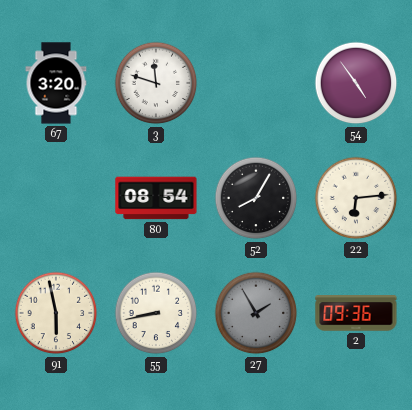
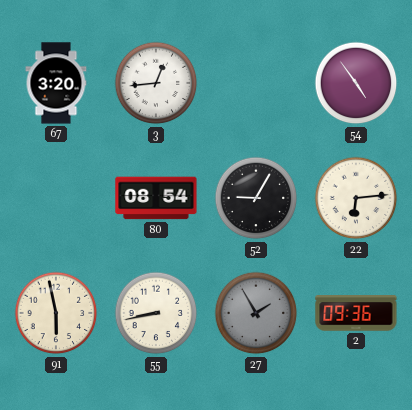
3: 11:48 -> 12:44 (156, 83)
52: 8:05 -> 9:05 (256, 198)
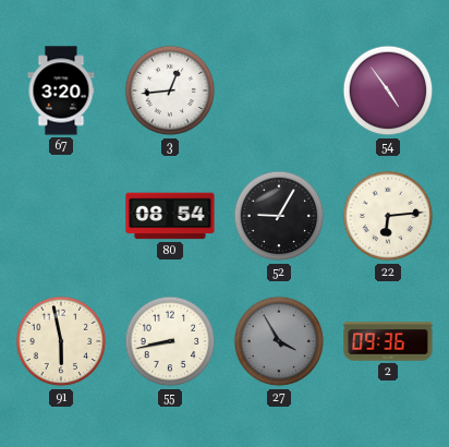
27: 1:55 -> 3:55 (279, 341)
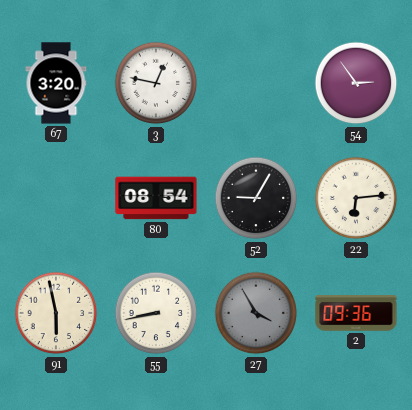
3: 12:44 -> 12:47 (156, 83)
54: 4:54 -> 2:54 (356, 83)
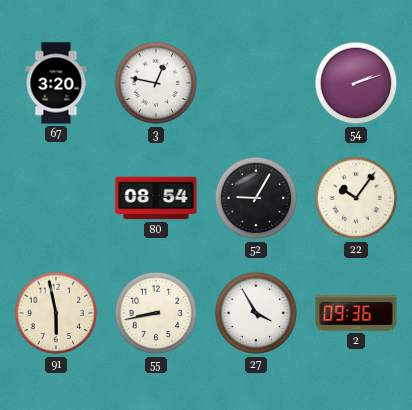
54: 2:54 -> 2:12 (356, 83)
22: 6:14 -> 10:06 (356, 198)
27 dial: grey -> white (256, 313)
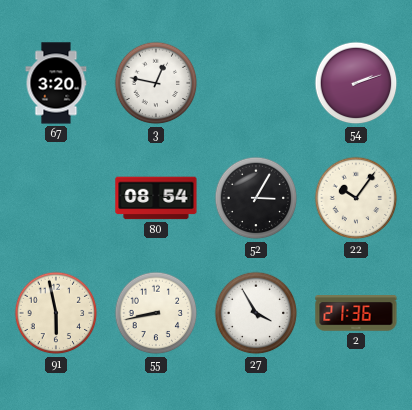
52: 9:05 -> 3:05 (256, 198)
2: 09:36 -> 21:36 (356, 313)
